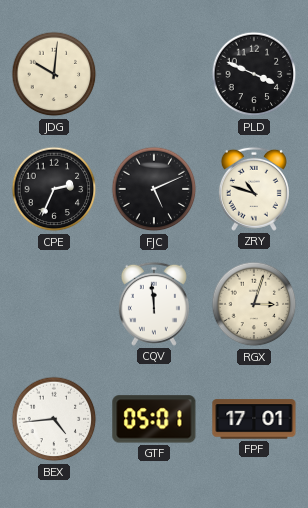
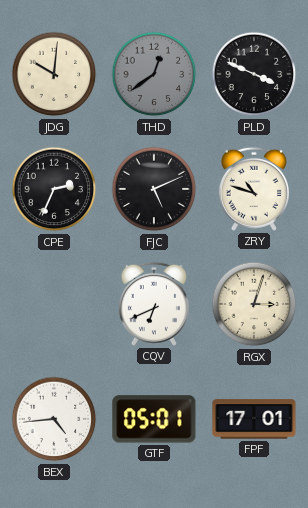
THD: none -> 12:39 (154, 74)
CQV: 11:59 -> 6:41 (154, 304)
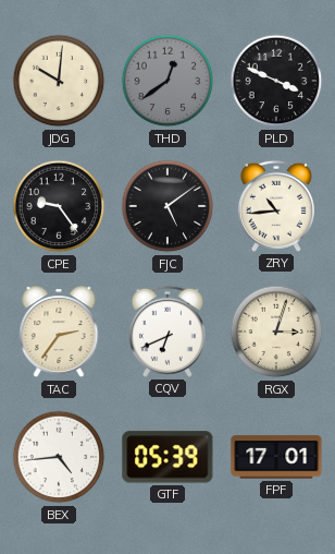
CPE: 2:34 -> 9:24 (59, 206)
FJC: 5:11 -> 5:09 (167, 206)
ZRY: 10:48 -> 10:44 (276, 206)
TAC: none -> 2:36 (59, 333)
GTF: 05:01 -> 05:39 (167, 457)
